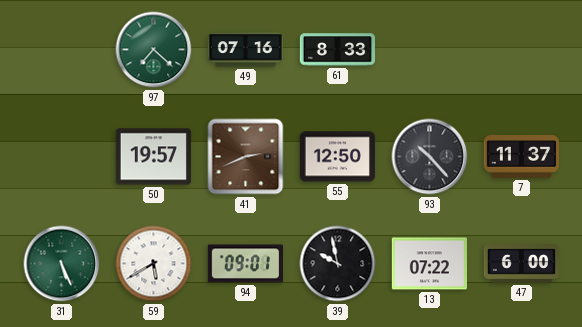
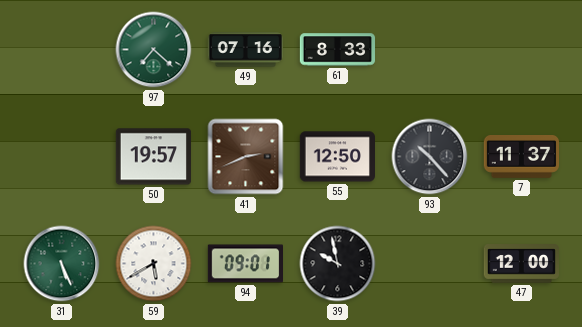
13: 07:22 -> none (429, 264)
47: 6:00 -> 12:00 (521, 264)
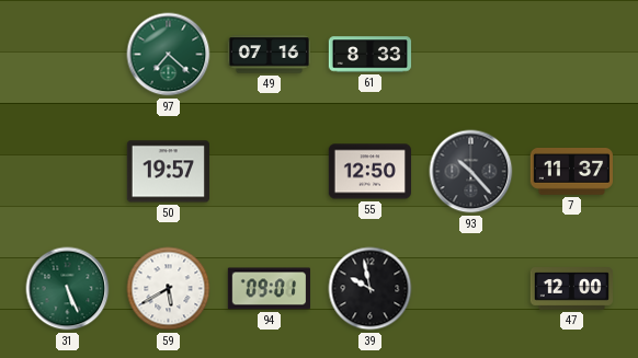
41: 2:41 -> none (246, 157)
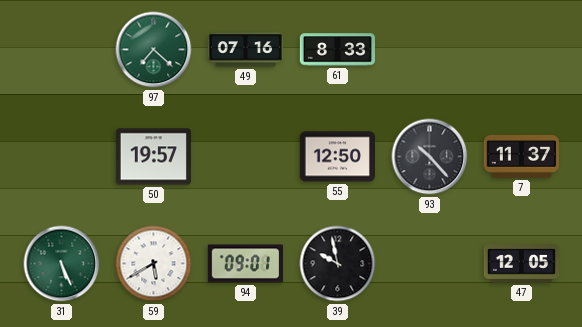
47: 12:00 -> 12:05 (521, 264)
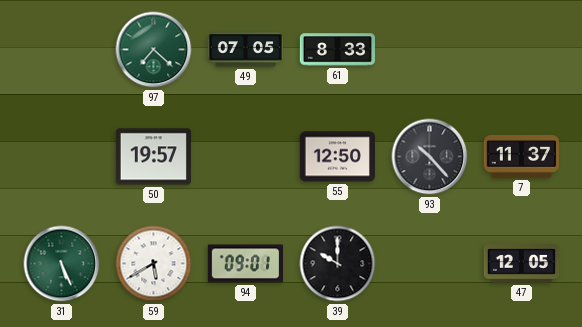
49: 07:16 -> 07:05 (245, 50)
39: 9:58 -> 10:00 (338, 264)
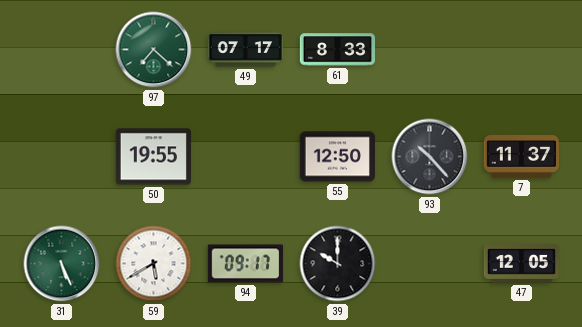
49: 07:05 -> 07:17 (245, 50)
50: 19:57 -> 19:55 (153, 157)
94: 09:01 -> 09:17 (245, 264)
